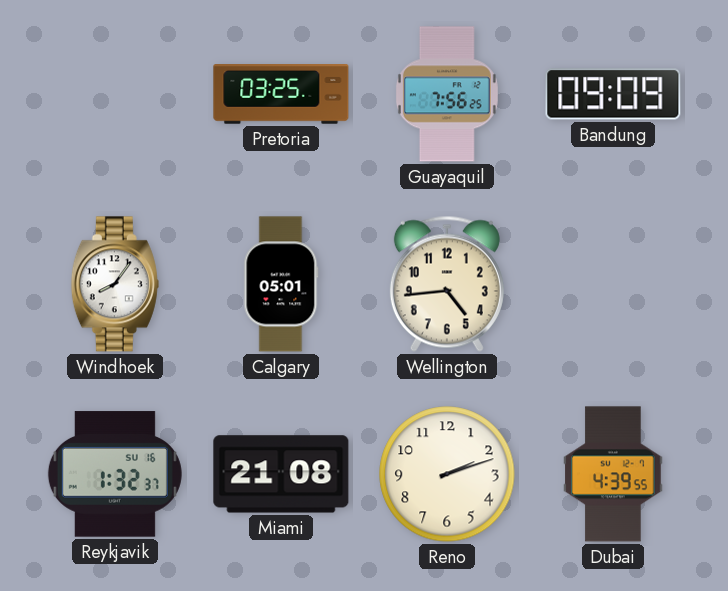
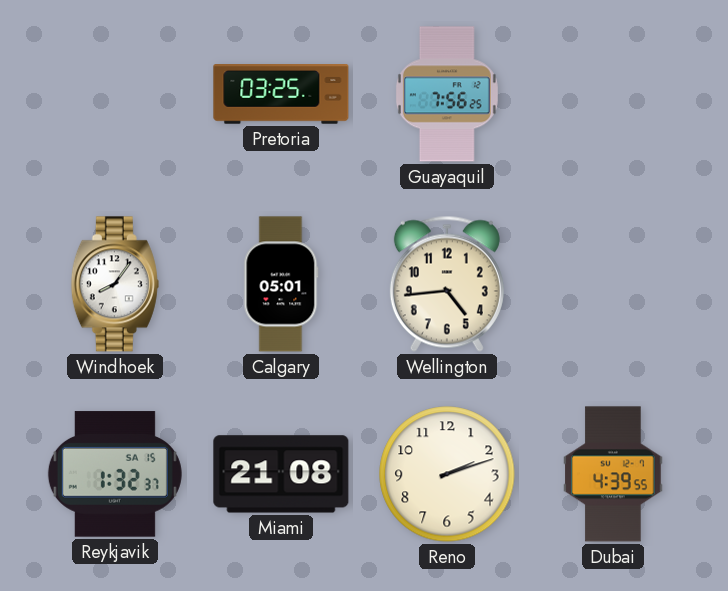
Bandung: 09:09 -> none (613, 94)
Reykjavik date: SU 16 -> SA 15 (115, 474)
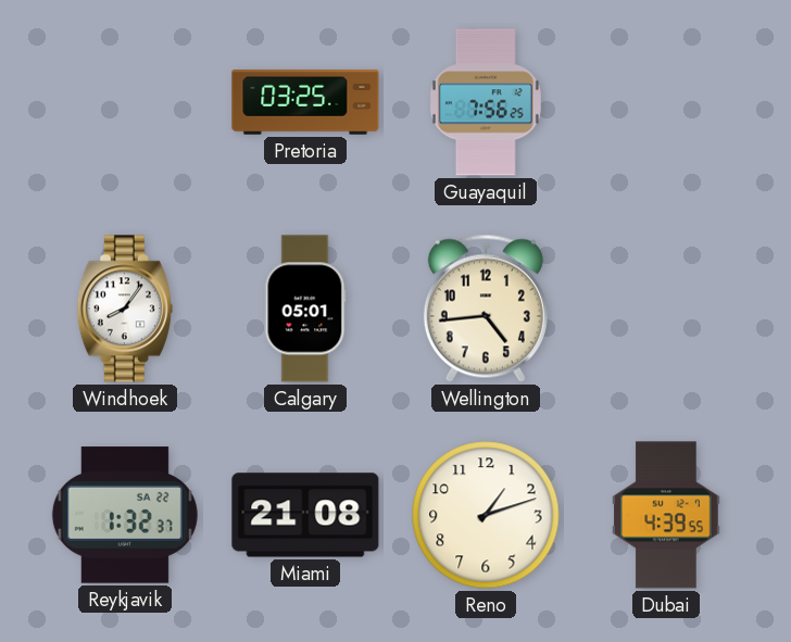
Reykjavik date: SA 15 -> SA 22 (125, 515)
Reno: 2:12 -> 1:12 (486, 515)
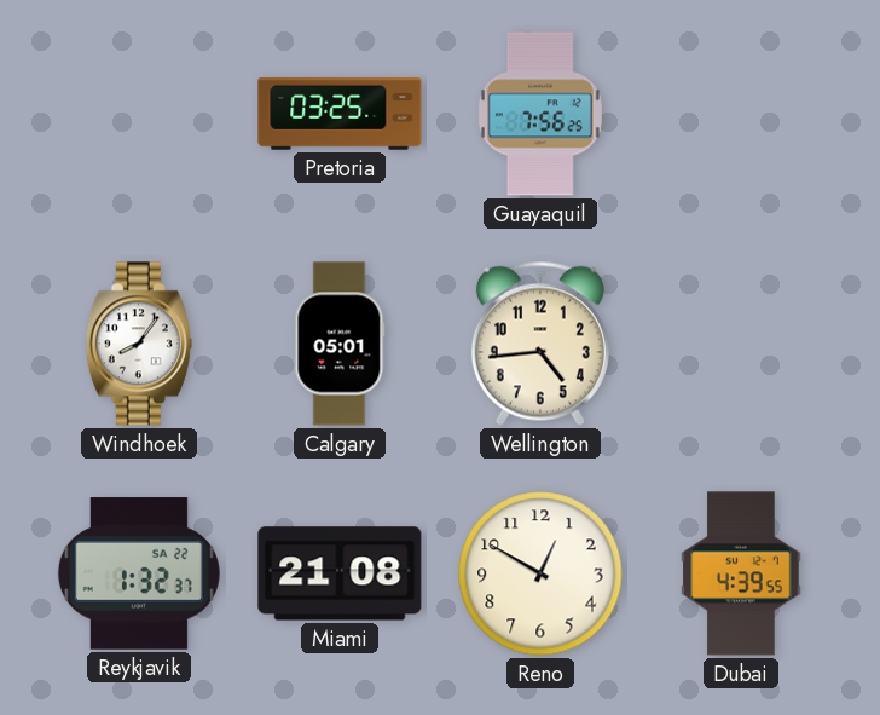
Reno: 1:12 -> 12:50 (540, 573)
